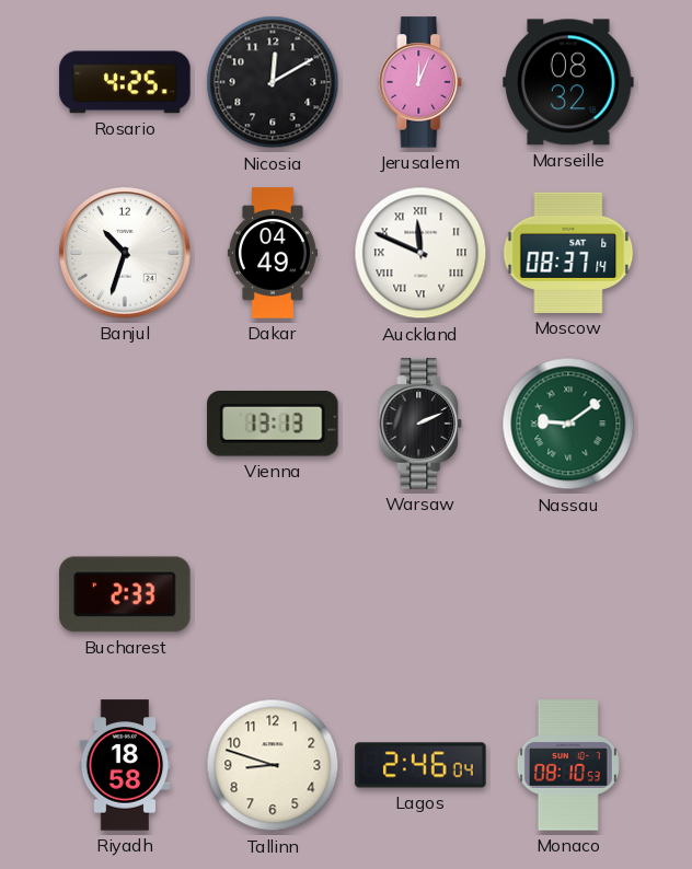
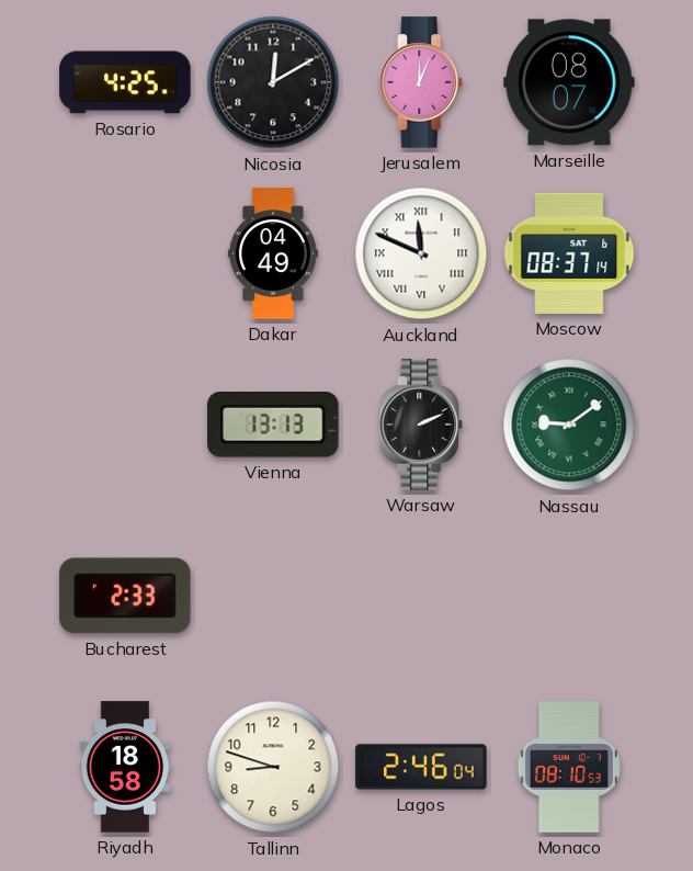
Marseille: 08:32 -> 08:07 (569, 82)
Banjul: 10:33 -> none (125, 253)
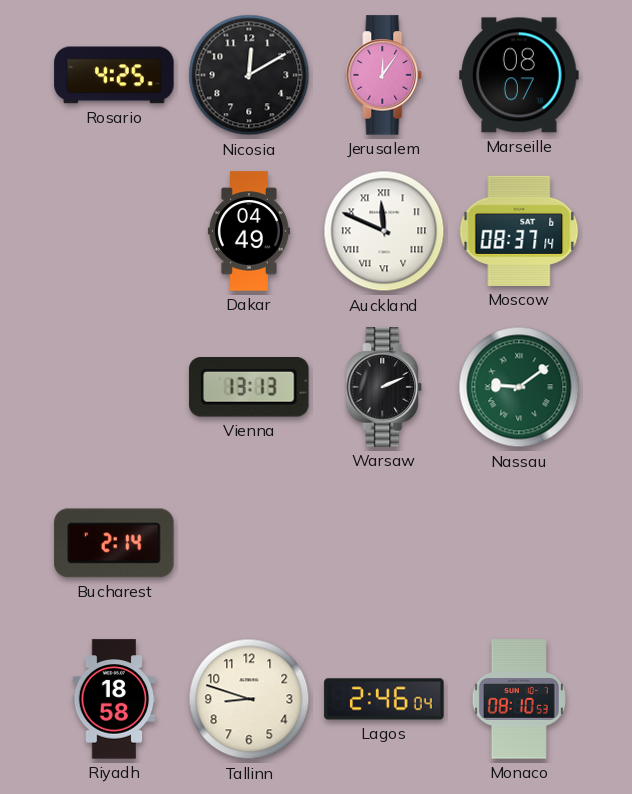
Jerusalem: 12:04 -> 12:06 (384, 75)
Bucharest: 2:33 -> 2:14 (114, 543)
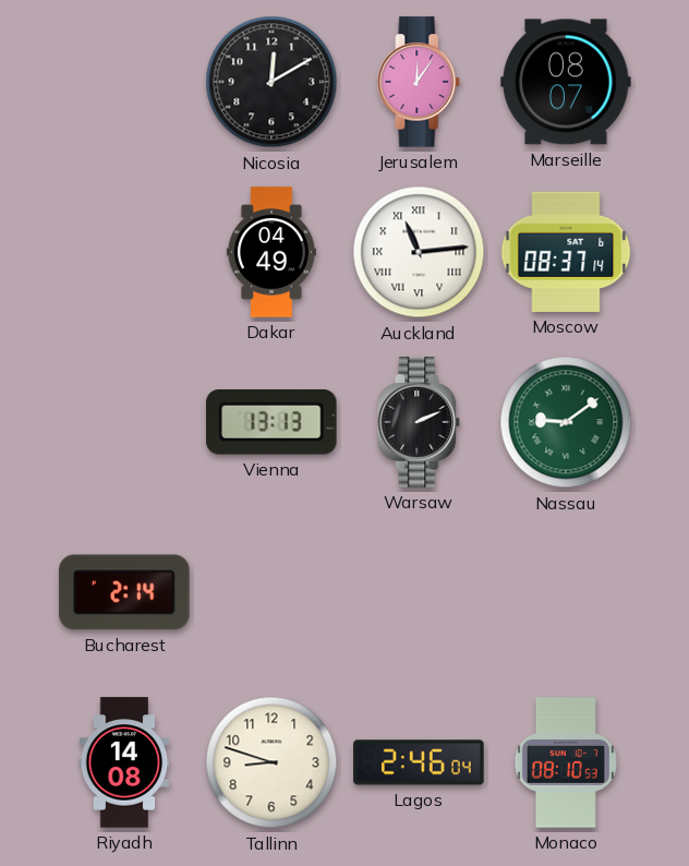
Rosario: 4:25 -> none (114, 75)
Auckland: 11:49 -> 11:14 (419, 252)
Riyadh: 18:58 -> 14:08 (124, 762)
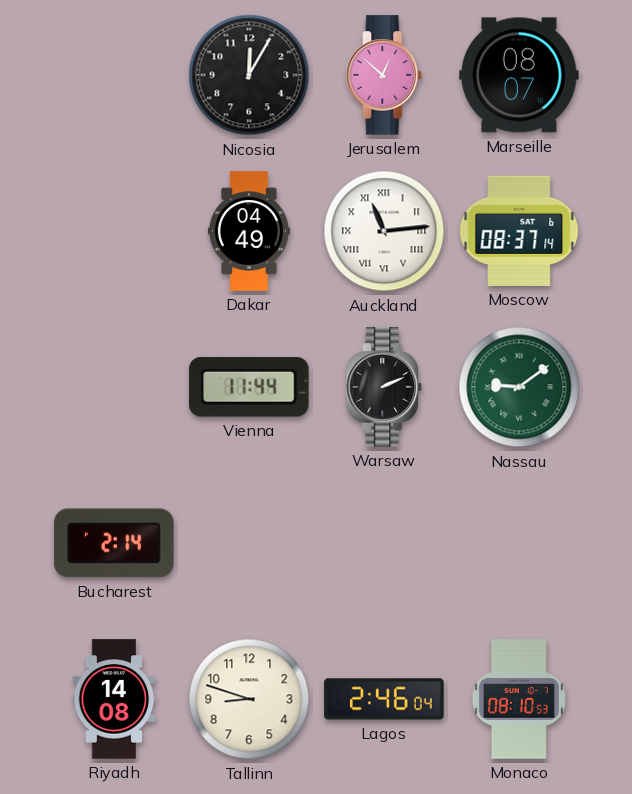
Nicosia: 12:10 -> 12:05 (249, 75)
Jerusalem: 12:06 -> 12:52 (384, 75)
Vienna: 13:13 -> 11:44 (249, 388)
